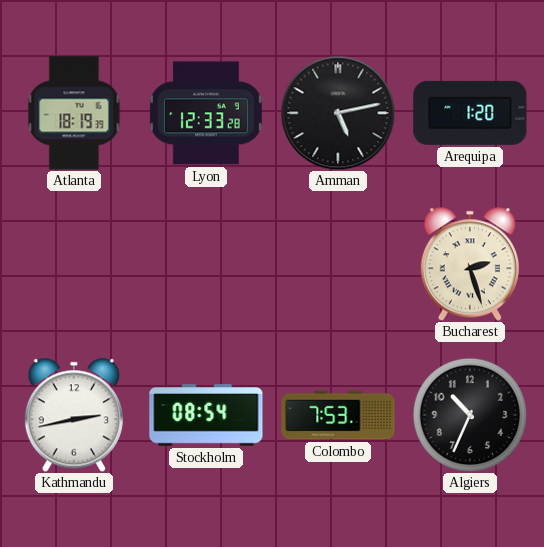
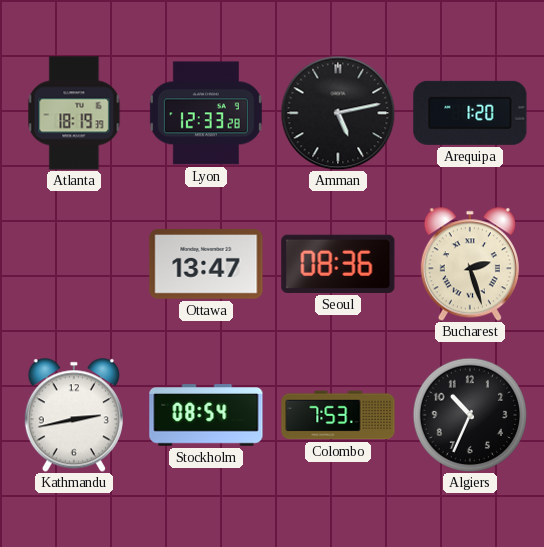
Ottawa: none -> 13:47 (206, 264)
Seoul: none -> 08:36 (338, 264)
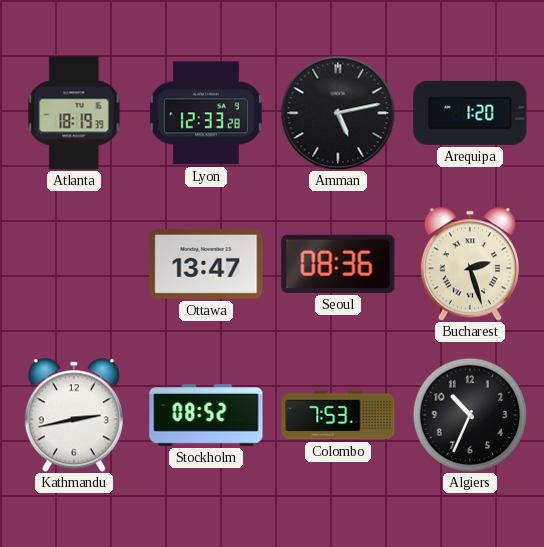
Stockholm: 08:54 -> 08:52 (206, 416)
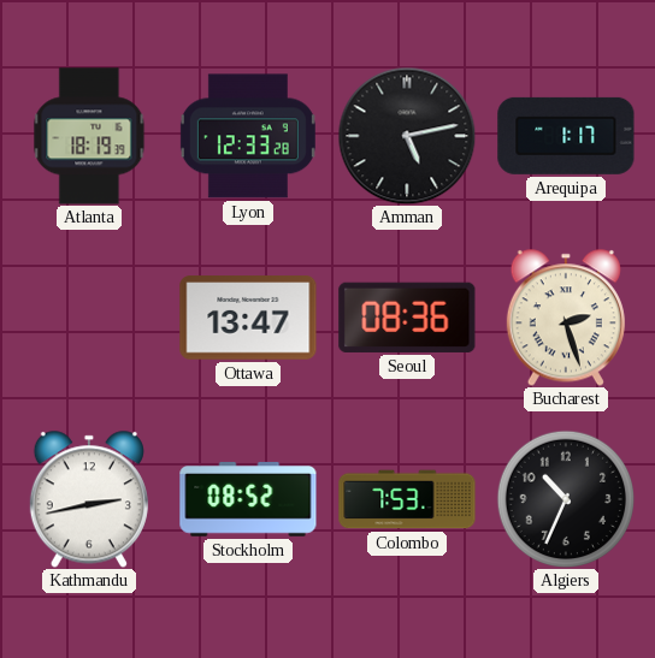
Arequipa: 1:20 -> 1:17 (566, 136)
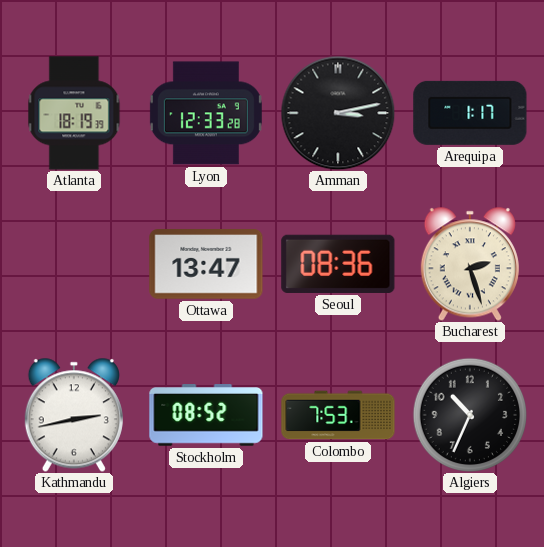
Amman: 5:13 -> 3:13 (338, 113)
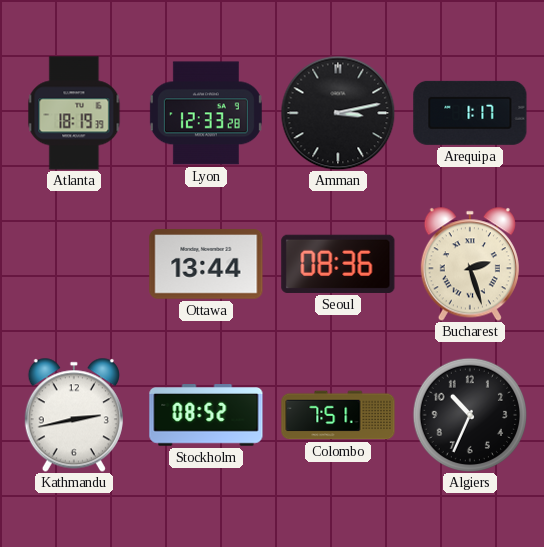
Ottawa: 13:47 -> 13:44 (206, 264)
Colombo: 7:53 -> 7:51 (338, 415)
